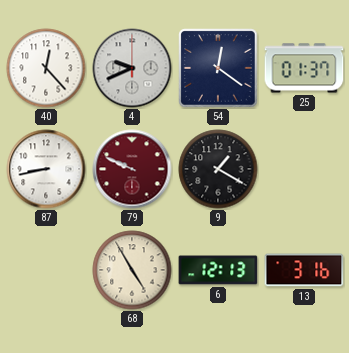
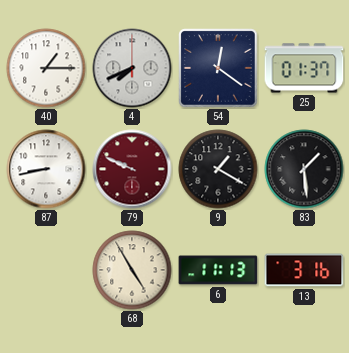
40: 12:23 -> 1:15 (46, 68)
4: 9:41 -> 7:41 (132, 68)
83: none -> 1:29 (304, 169)
6: 12:13 -> 11:13 (218, 270)
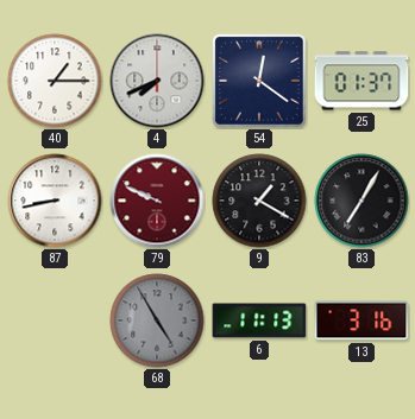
83: 1:29 -> 7:05 (361, 201)
68 dial: cream -> grey (157, 320)
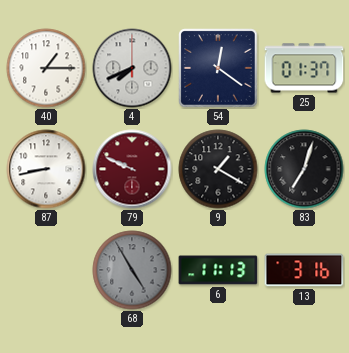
83: 7:05 -> 7:03 (304, 169)
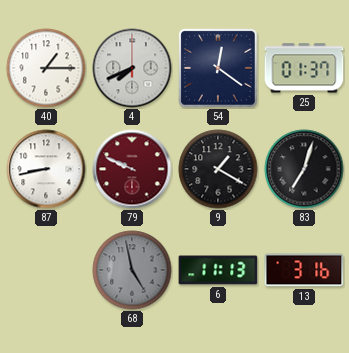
68: 4:55 -> 4:58 (132, 270)
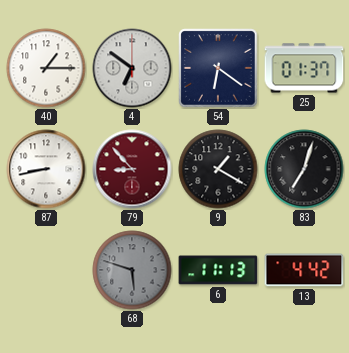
4: 7:41 -> 6:51 (132, 68)
54: 12:21 -> 6:21 (218, 68)
79: 9:49 -> 8:53 (132, 169)
68: 4:58 -> 5:48 (132, 270)
13: 3:16 -> 4:42 (304, 270)
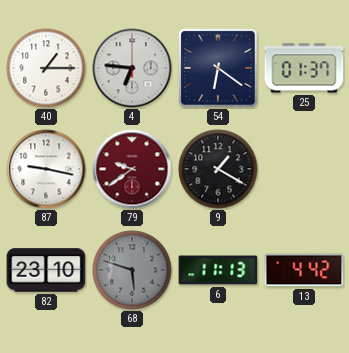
4: 6:51 -> 6:46 (132, 68)
87: 8:43 -> 9:17 (46, 169)
79: 8:53 -> 9:39 (132, 169)
83: 7:03 -> none (304, 169)
82: none -> 23:10 (46, 270)
